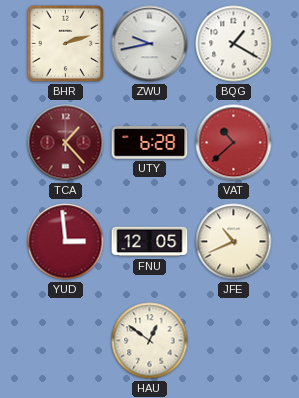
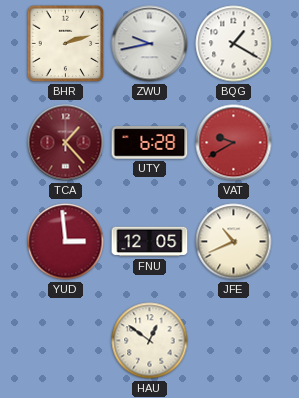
VAT: 10:38 -> 9:40 (234, 143)
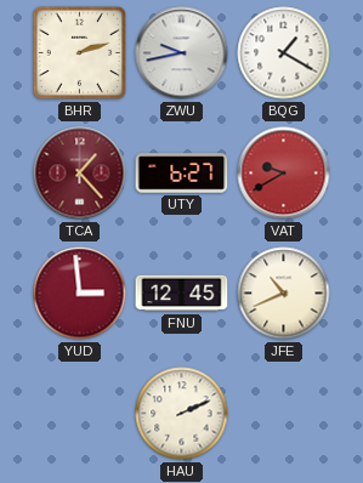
UTY: 6:28 -> 6:27 (182, 174)
FNU: 12:05 -> 12:45 (182, 294)
HAU: 12:51 -> 2:11 (182, 414)
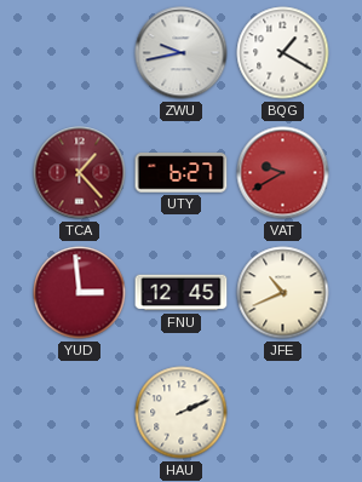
BHR: 2:12 -> none (80, 53)
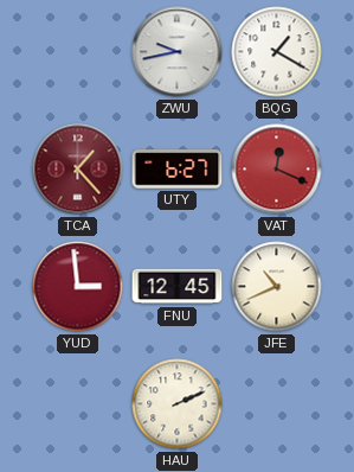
VAT: 9:40 -> 12:19 (277, 170)
